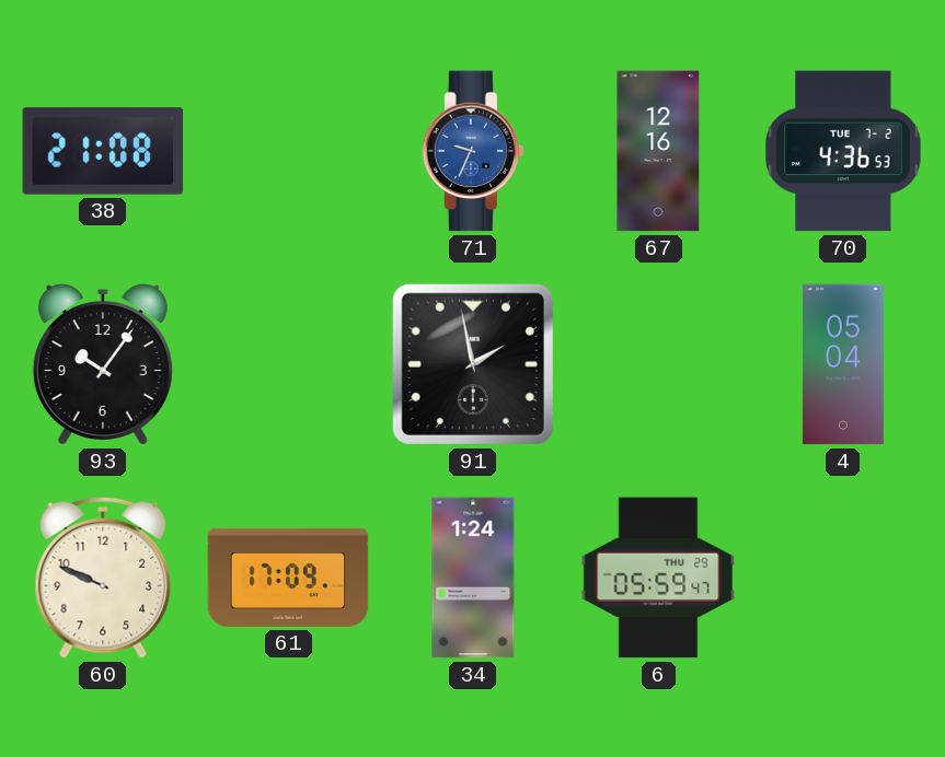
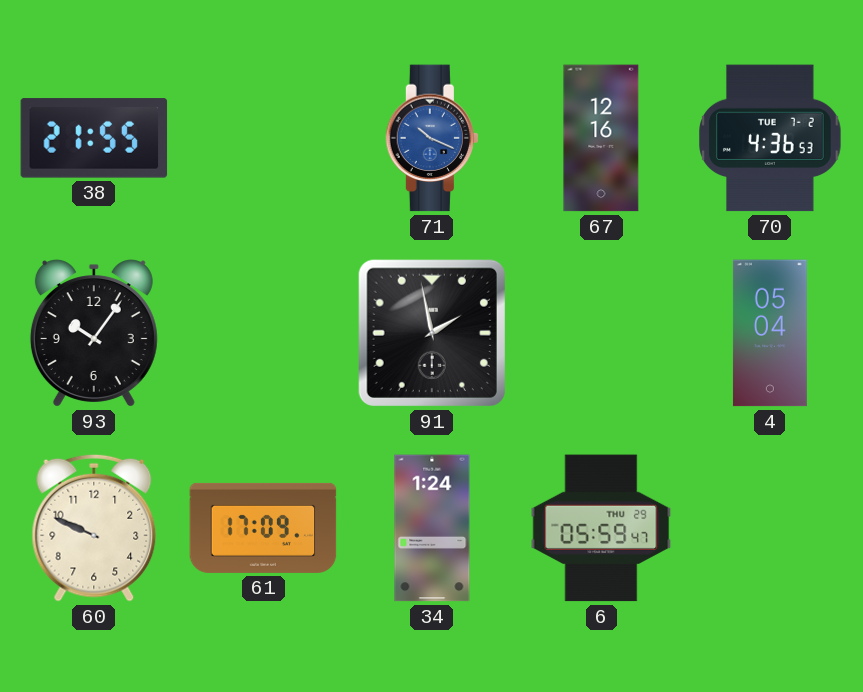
38: 21:08 -> 21:55 (94, 138)
71: 9:34 -> 10:19 (432, 138)
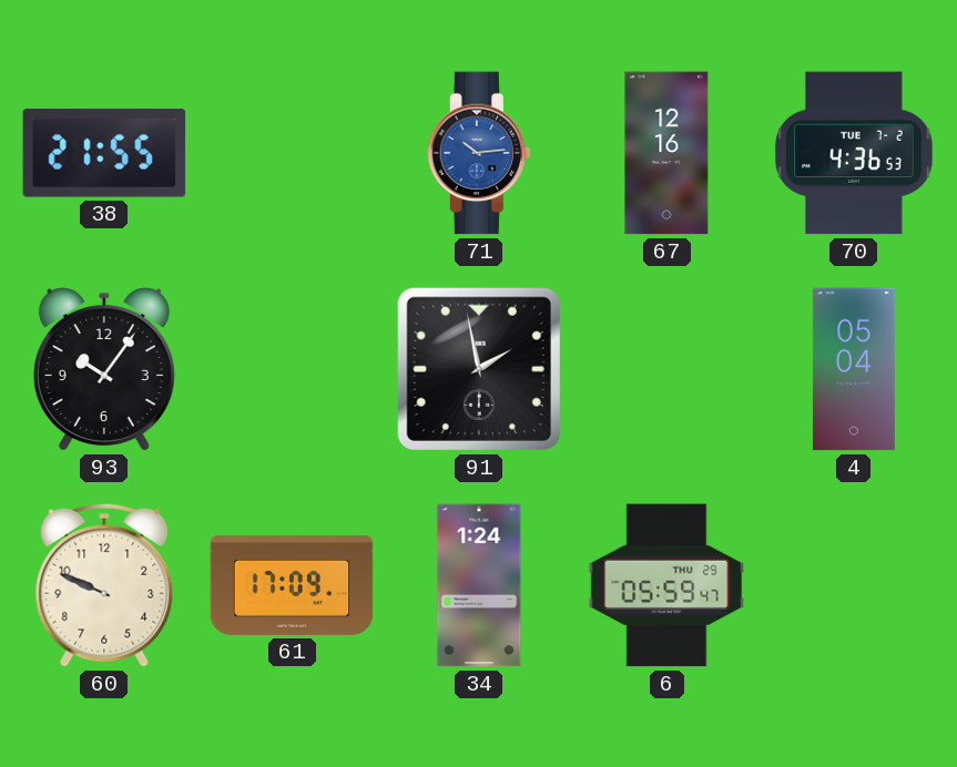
71: 10:19 -> 10:14 (479, 153)
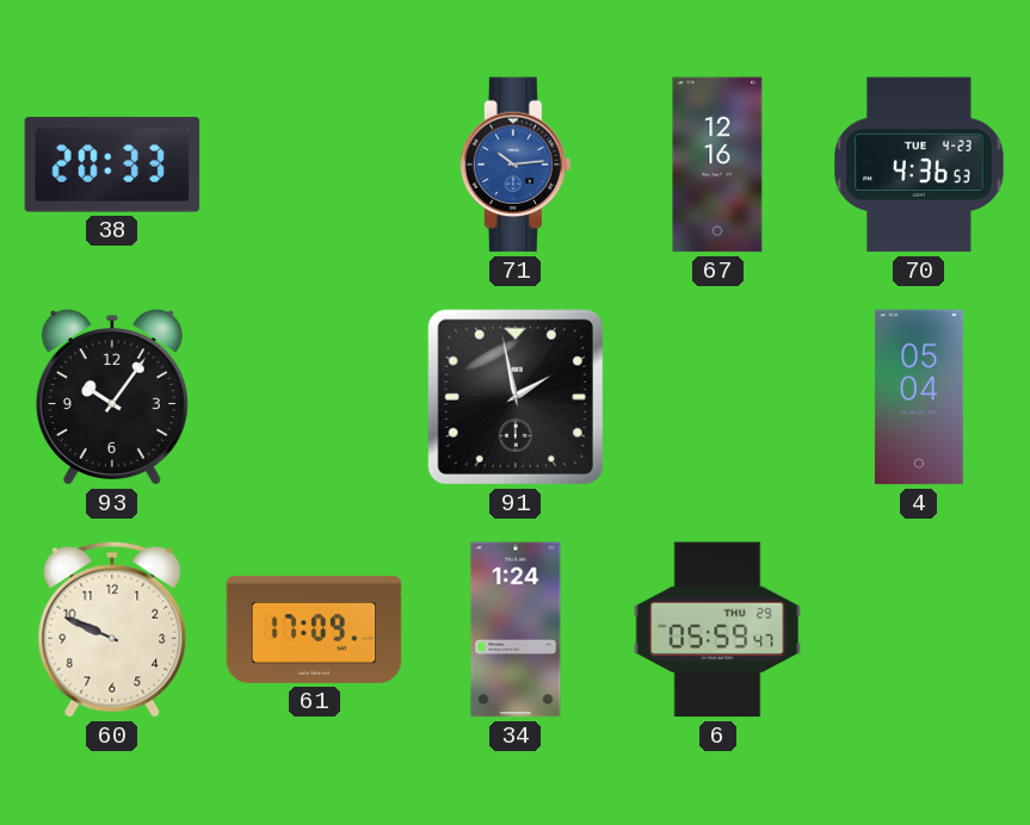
38: 21:55 -> 20:33 (112, 165)
70 date: TUE 7-2 -> TUE 4-23 (919, 165)
